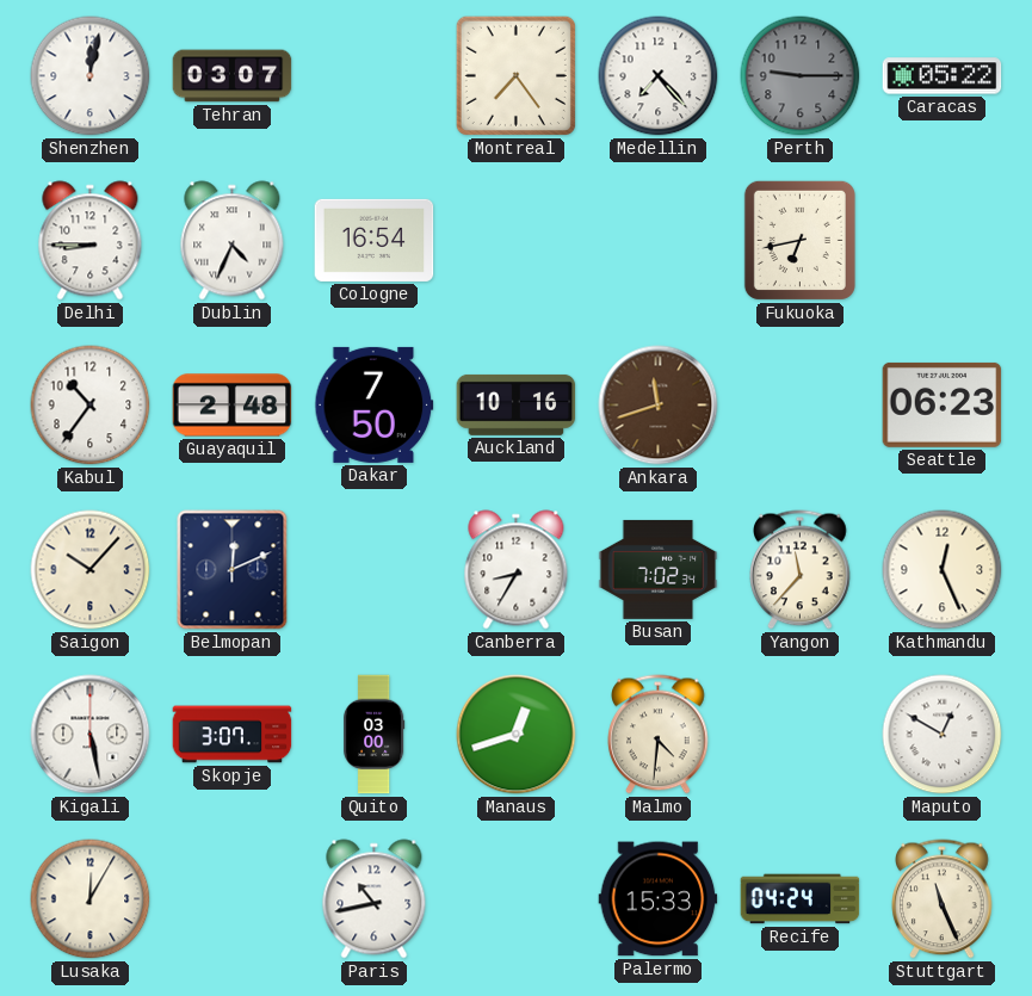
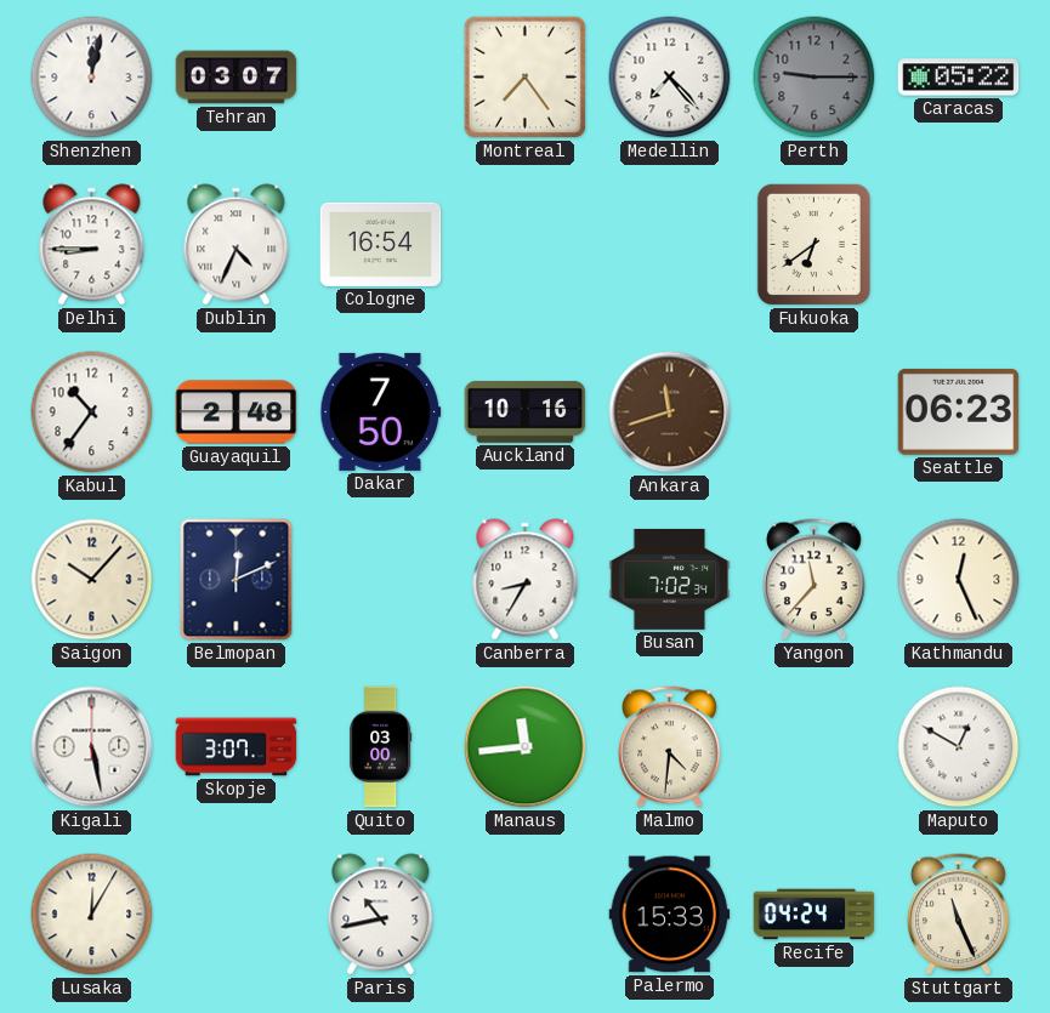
Fukuoka: 6:43 -> 6:39 (813, 244)
Manaus: 12:42 -> 11:44 (526, 747)
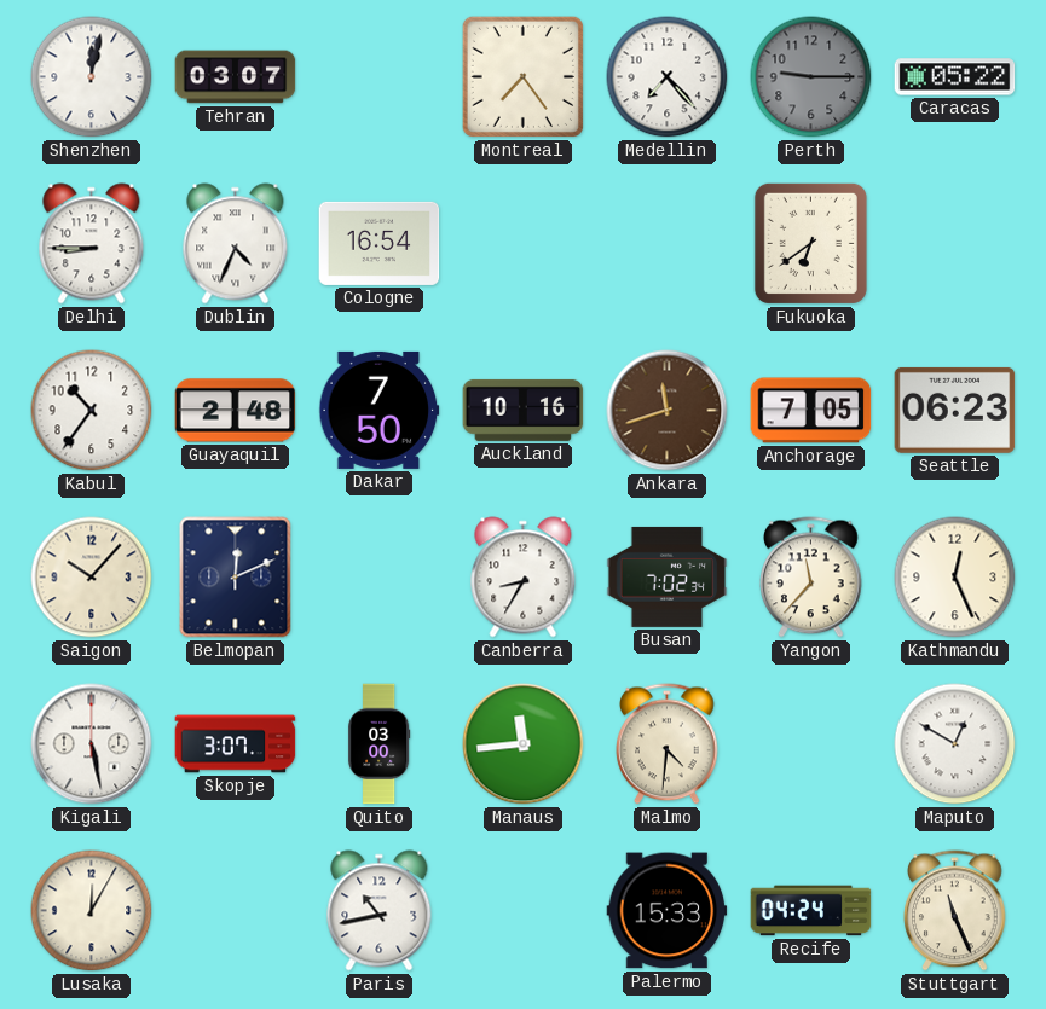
Anchorage: none -> 7:05 (811, 411)
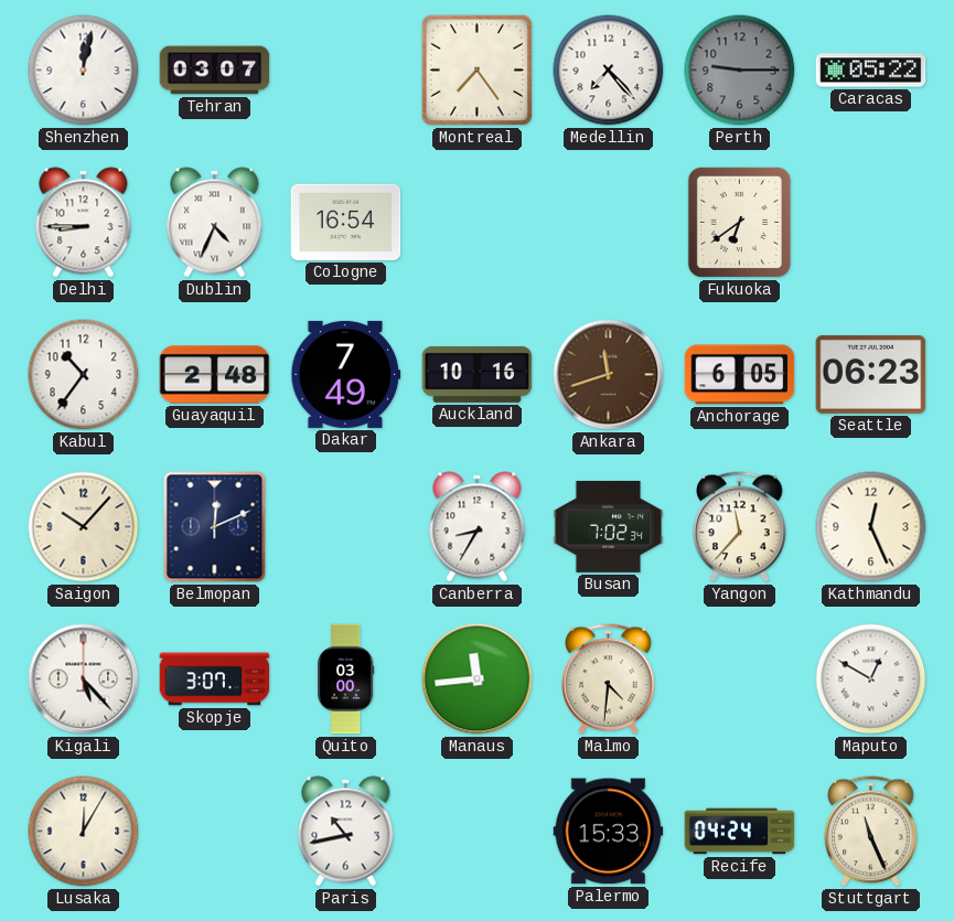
Dakar: 7:50 -> 7:49 (346, 374)
Anchorage: 7:05 -> 6:05 (740, 375)
Kigali: 5:28 -> 5:23 (84, 679)
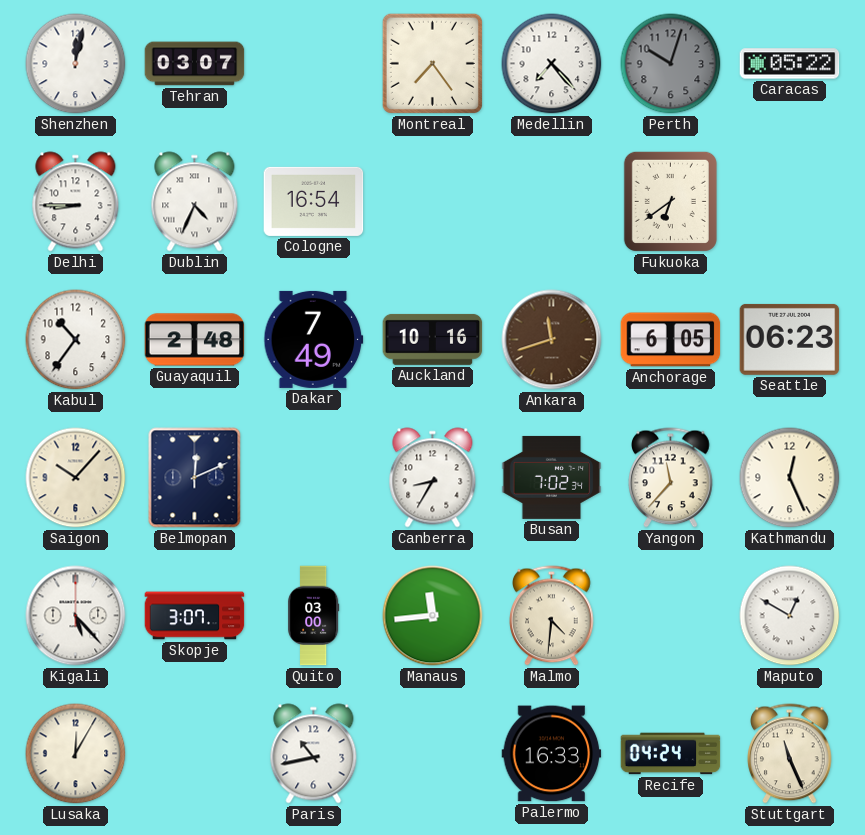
Perth: 9:15 -> 10:03 (671, 64)
Palermo: 15:33 -> 16:33 (552, 754)
